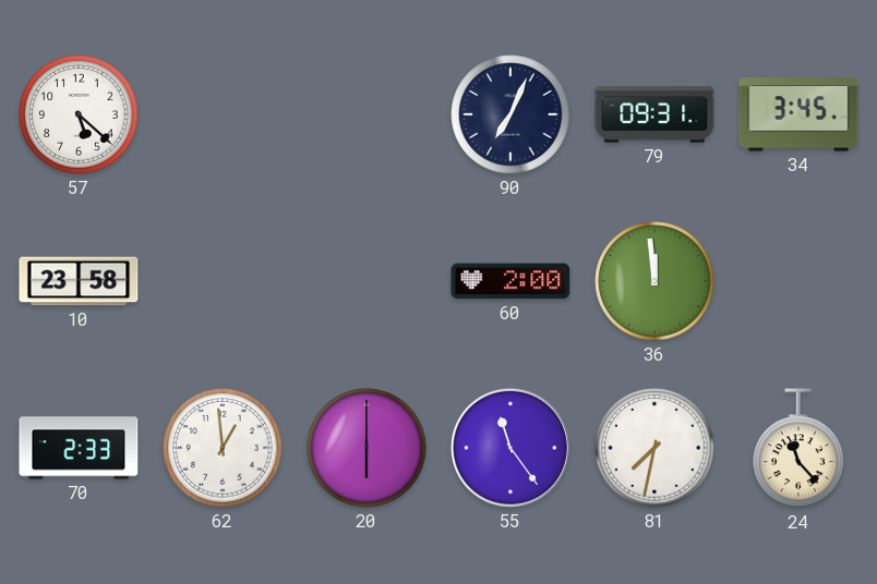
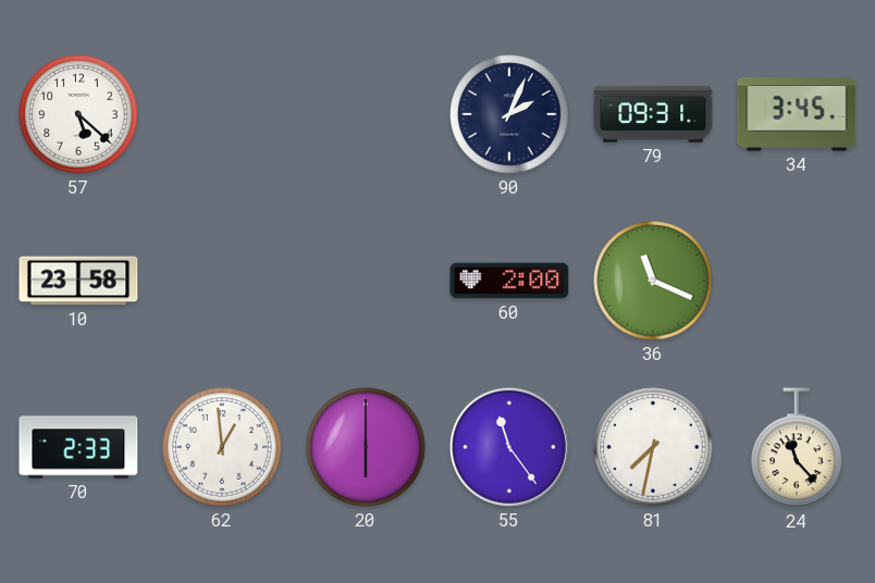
90: 7:04 -> 2:04 (509, 114)
36: 11:59 -> 11:19 (653, 281)
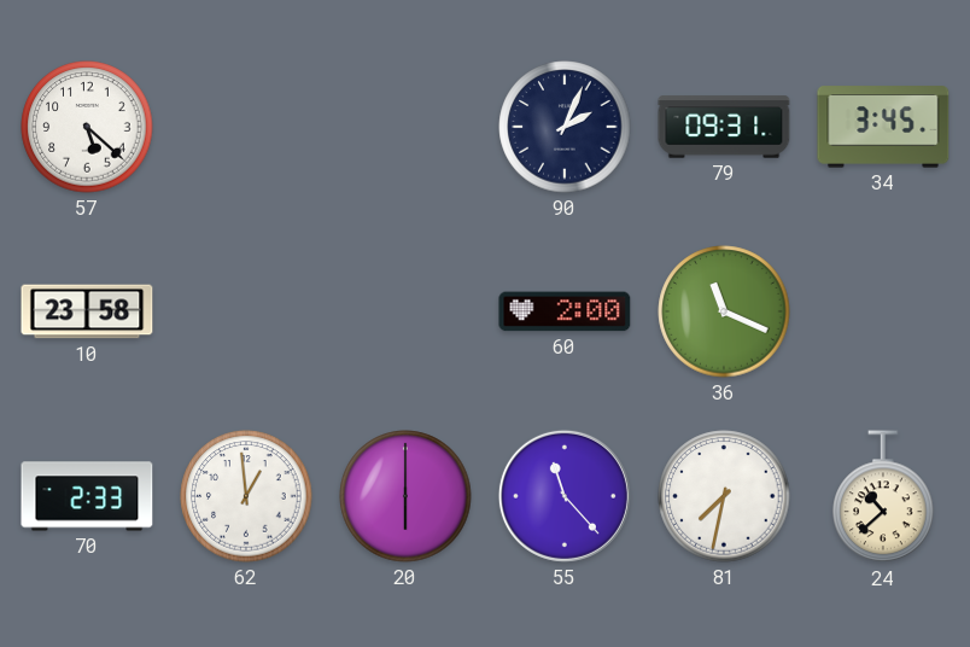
55: 11:24 -> 11:23 (565, 496)
24: 11:23 -> 10:38 (883, 497)
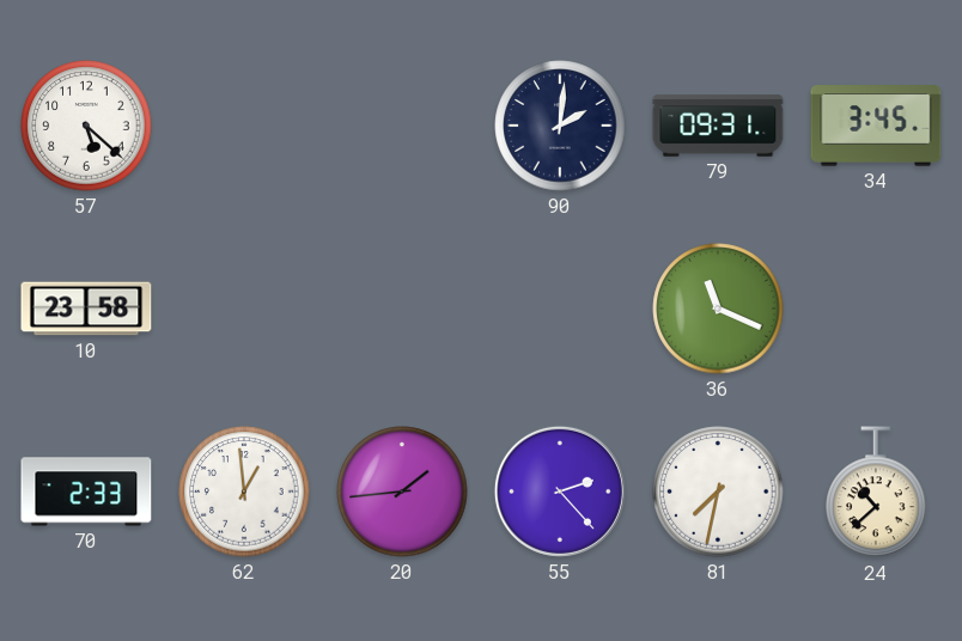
90: 2:04 -> 2:01 (560, 126)
60: 2:00 -> none (565, 311)
20: 6:00 -> 1:44 (402, 492)
55: 11:23 -> 2:23 (560, 492)
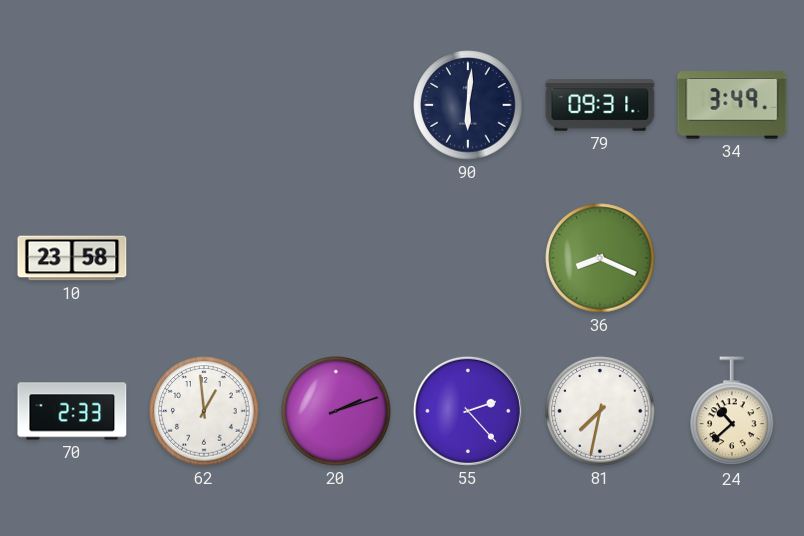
57: 5:22 -> none (86, 126)
90: 2:01 -> 6:01 (468, 105)
34: 3:45 -> 3:49 (732, 105)
36: 11:19 -> 8:19 (600, 258)
20: 1:44 -> 2:12 (336, 411)
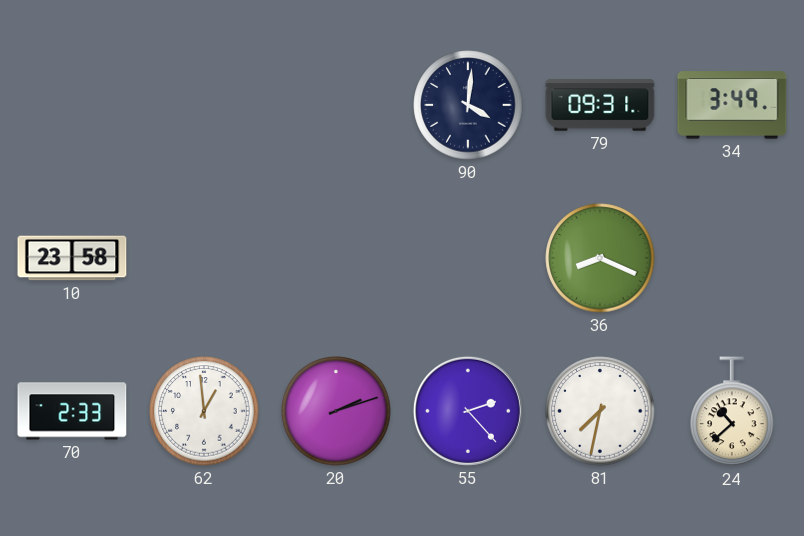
90: 6:01 -> 4:01 (468, 105)
